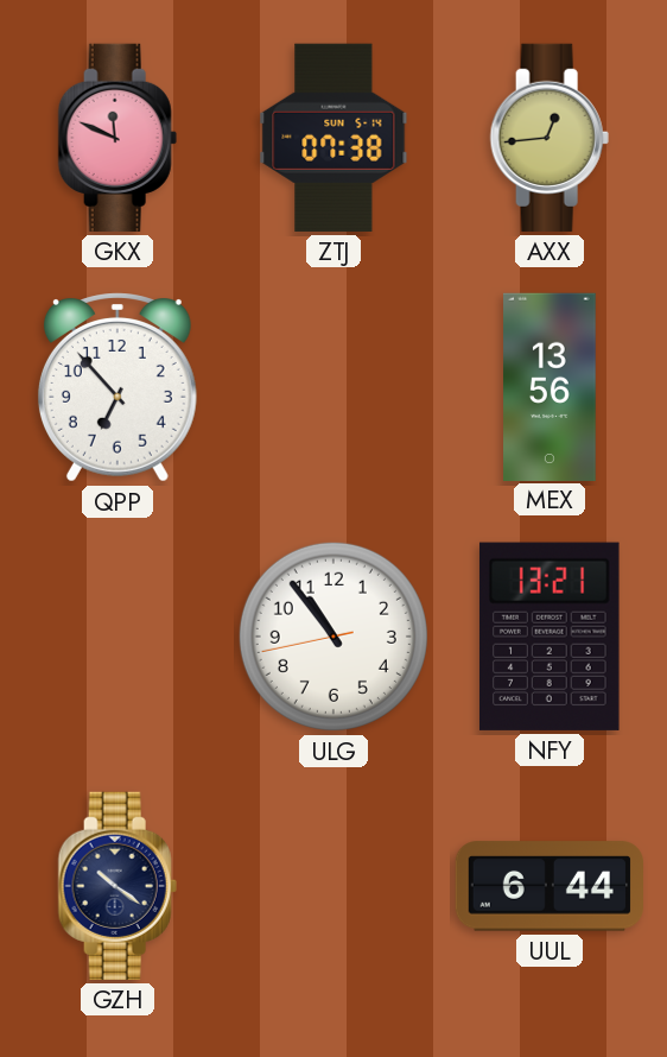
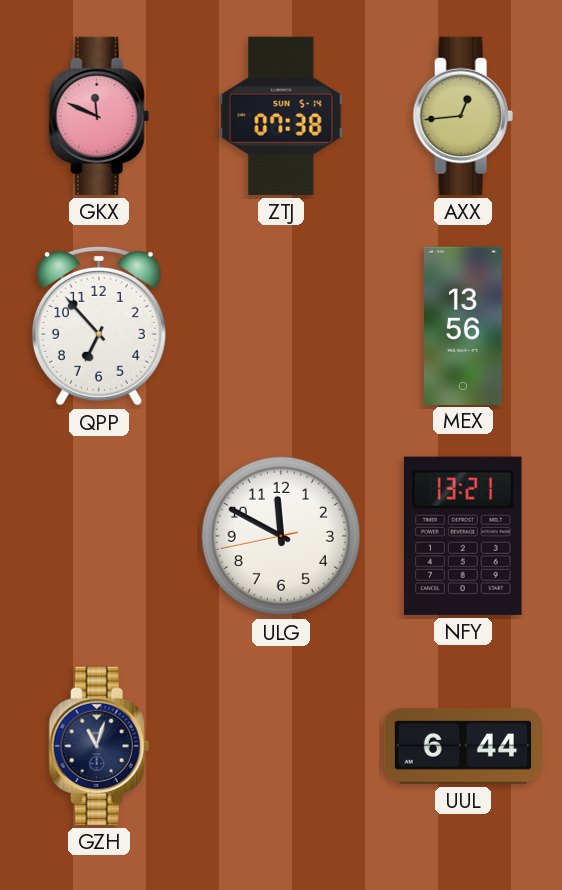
ULG: 10:53 -> 11:49 (281, 536)
GZH: 10:21 -> 11:03 (99, 746)
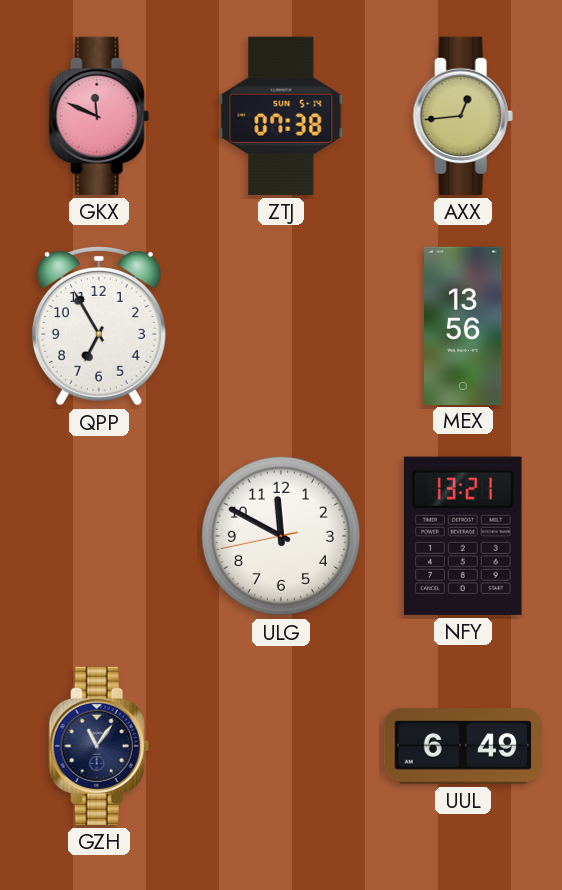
QPP: 6:53 -> 6:55 (99, 326)
GZH: 11:03 -> 11:06 (99, 746)
UUL: 6:44 -> 6:49 (462, 746)
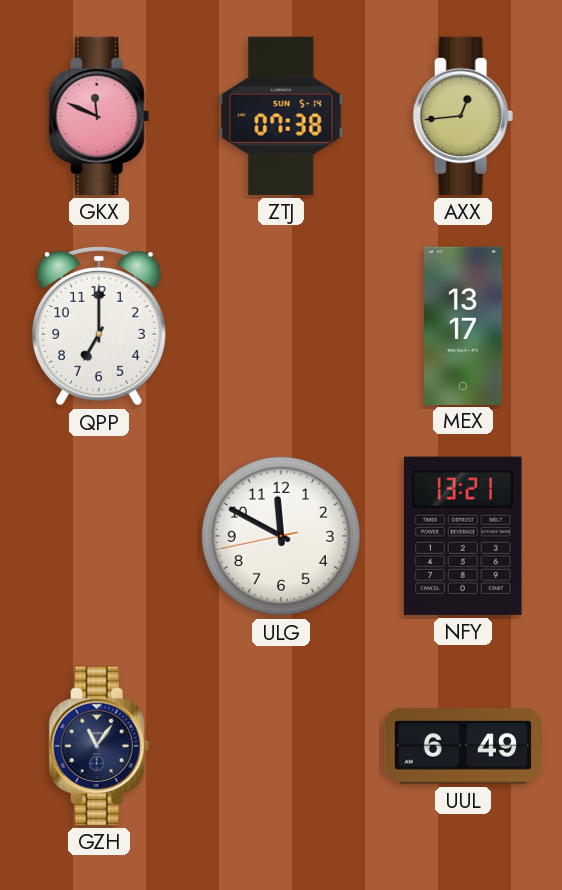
QPP: 6:55 -> 7:00 (99, 326)
MEX: 13:56 -> 13:17 (464, 325)
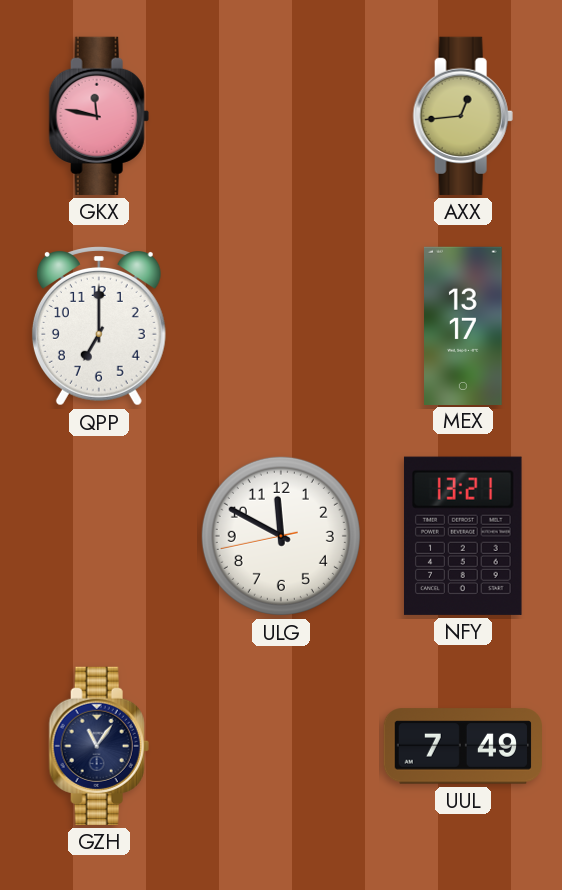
GKX: 11:49 -> 11:47 (99, 116)
ZTJ: 07:38 -> none (281, 116)
UUL: 6:49 -> 7:49 (462, 746)
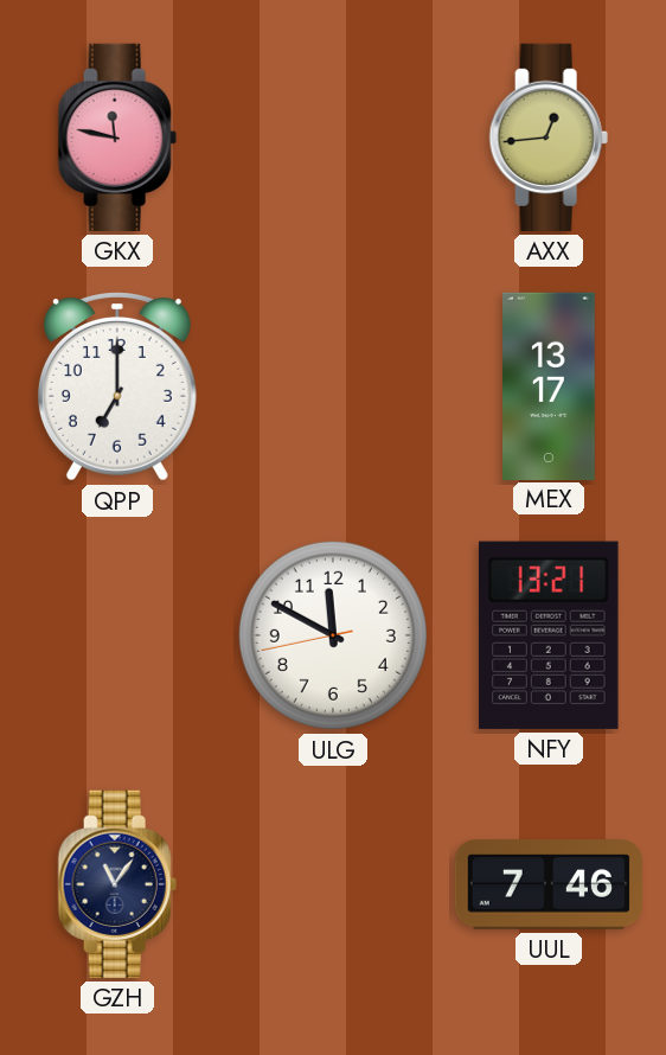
UUL: 7:49 -> 7:46 (547, 884)
